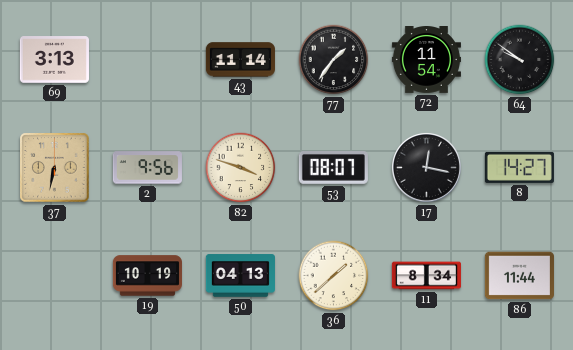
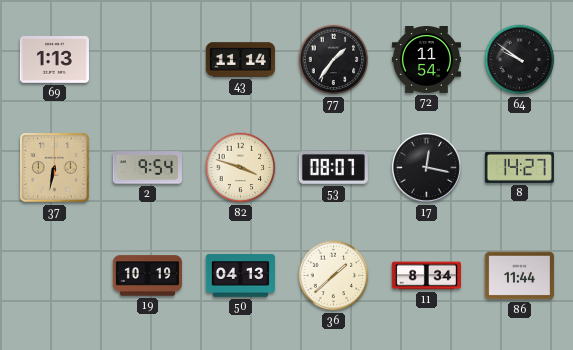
69: 3:13 -> 1:13 (54, 60)
2: 9:56 -> 9:54 (147, 168)
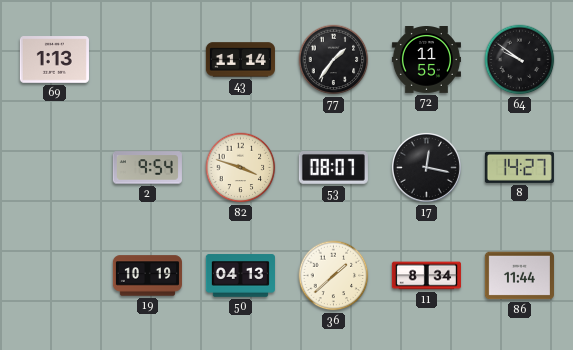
72: 11:54 -> 11:55 (426, 60)
37: 6:32 -> none (55, 168)
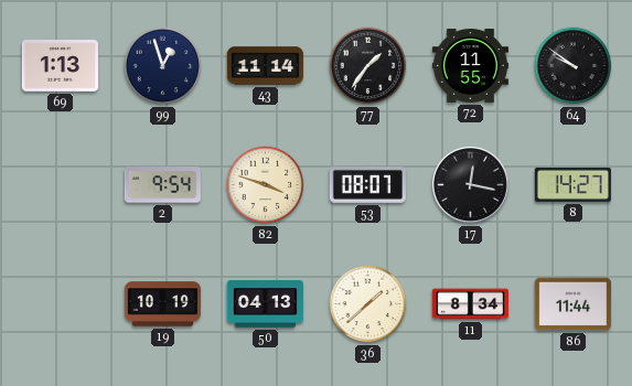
99: none -> 12:57 (163, 66)
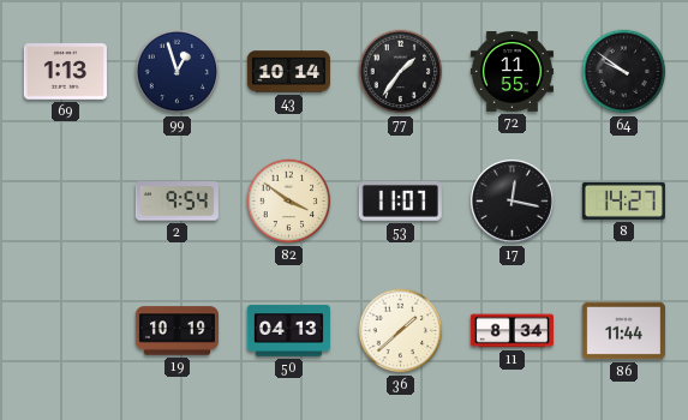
43: 11:14 -> 10:14 (288, 72)
82: 3:48 -> 3:51 (289, 202)
53: 08:07 -> 11:07 (400, 202)
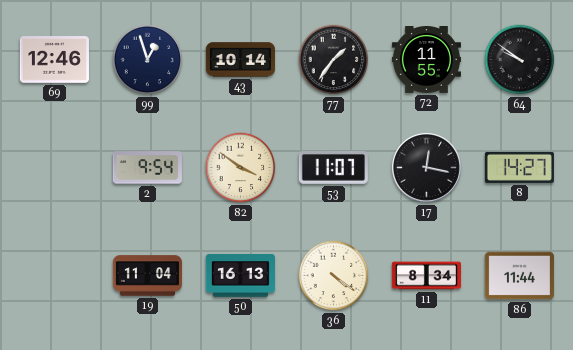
69: 1:13 -> 12:46 (54, 60)
19: 10:19 -> 11:04 (147, 276)
50: 04:13 -> 16:13 (240, 276)
36: 1:38 -> 4:21 (334, 276)
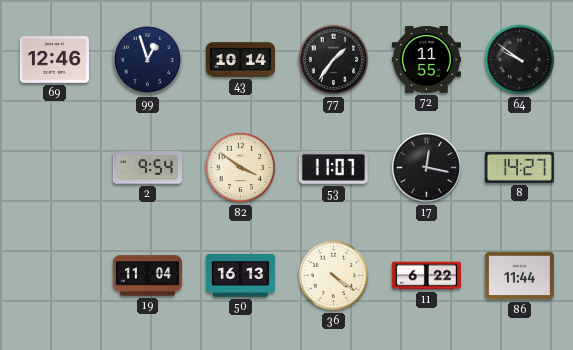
11: 8:34 -> 6:22 (426, 276)
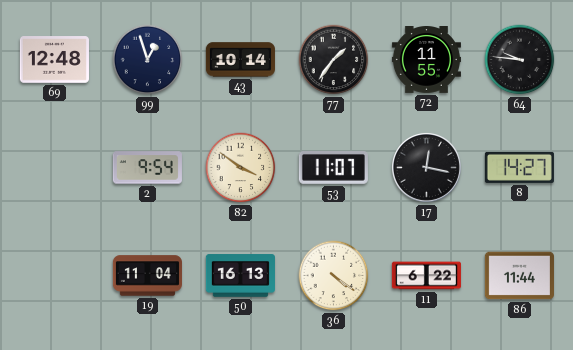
69: 12:46 -> 12:48 (54, 60)
64: 9:51 -> 9:46 (520, 60)
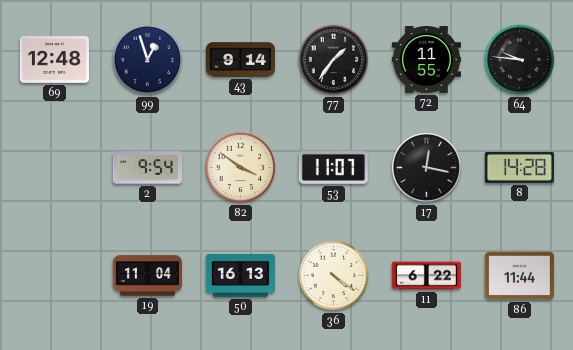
43: 10:14 -> 9:14 (240, 60)
8: 14:27 -> 14:28 (519, 167)
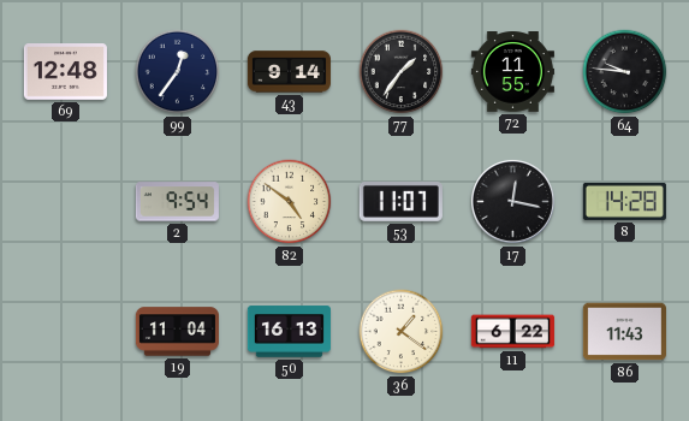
99: 12:57 -> 12:36 (178, 72)
82: 3:51 -> 4:51 (290, 202)
36: 4:21 -> 1:21 (402, 332)
86: 11:44 -> 11:43 (624, 332)
